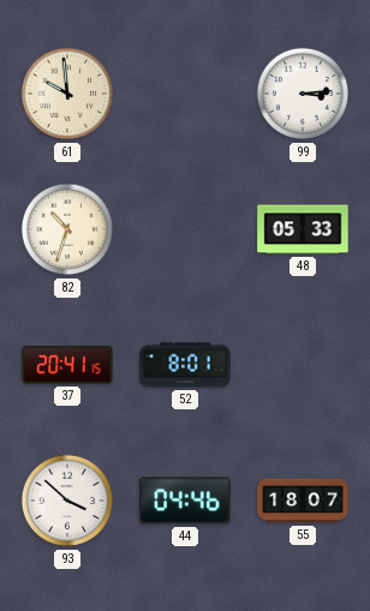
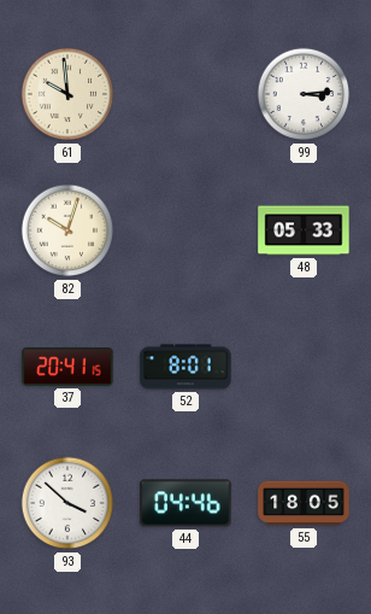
82: 10:33 -> 10:03 (67, 230)
55: 18:07 -> 18:05 (304, 503)
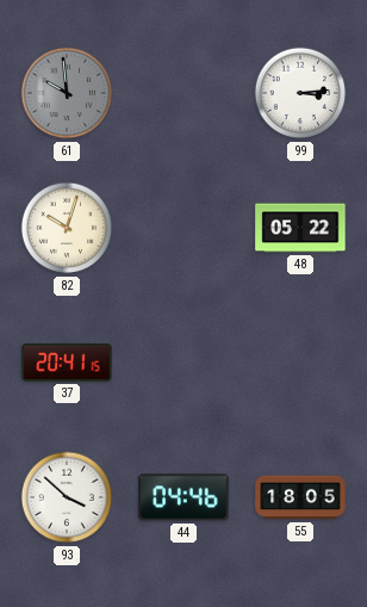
61 dial: cream -> grey (67, 93)
48: 05:33 -> 05:22 (300, 228)
52: 8:01 -> none (185, 367)
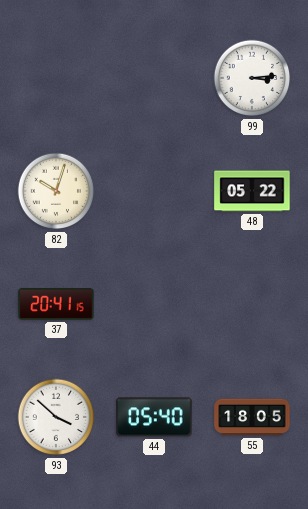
61: 9:59 -> none (67, 93)
44: 04:46 -> 05:40 (154, 417)
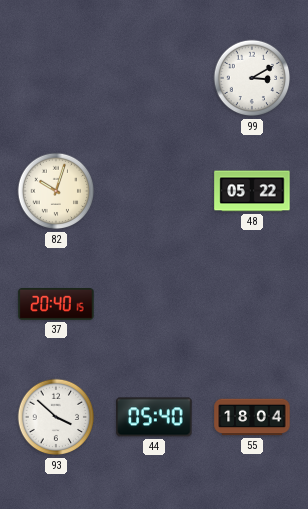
99: 3:14 -> 3:10 (252, 78)
37: 20:41 -> 20:40 (56, 304)
55: 18:05 -> 18:04 (252, 417)
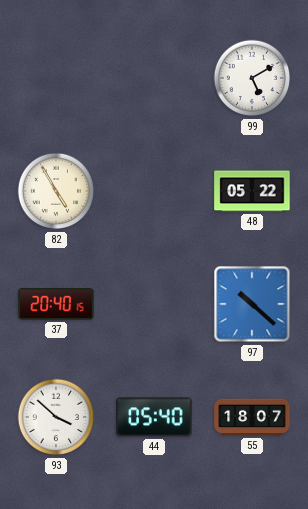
99: 3:10 -> 5:10 (252, 78)
82: 10:03 -> 4:55 (56, 191)
97: none -> 10:22 (252, 304)
55: 18:04 -> 18:07 (252, 417)
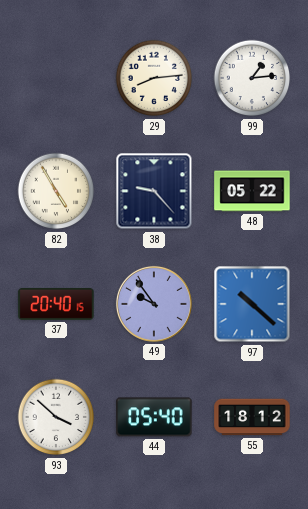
29: none -> 8:14 (154, 78)
99: 5:10 -> 1:14 (252, 78)
38: none -> 9:23 (154, 191)
49: none -> 9:54 (154, 304)
55: 18:07 -> 18:12 (252, 417)
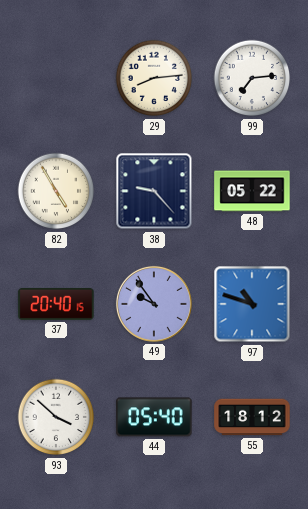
99: 1:14 -> 7:14 (252, 78)
97: 10:22 -> 10:48 (252, 304)
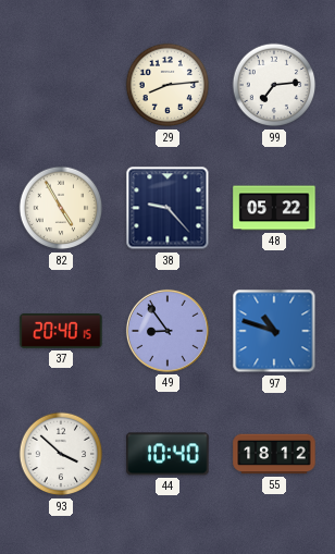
49: 9:54 -> 8:54 (167, 331)
44: 05:40 -> 10:40 (167, 454)
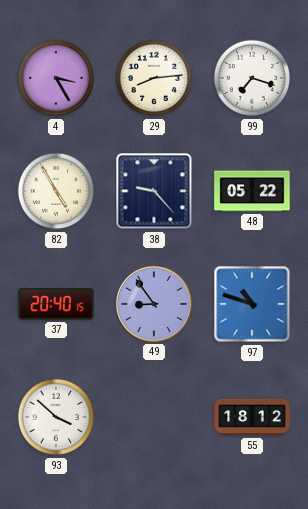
4: none -> 3:25 (56, 78)
99: 7:14 -> 7:18 (252, 78)
44: 10:40 -> none (167, 454)
